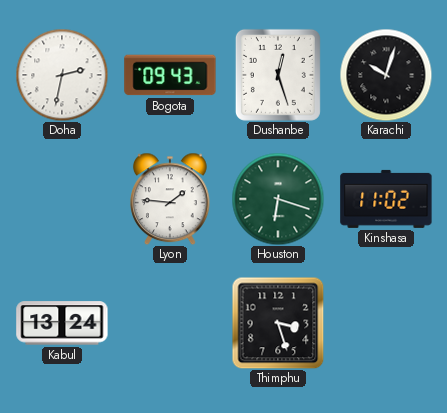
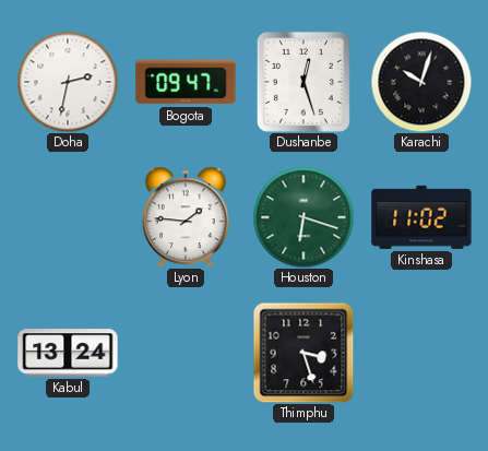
Bogota: 09:43 -> 09:47 (186, 82)
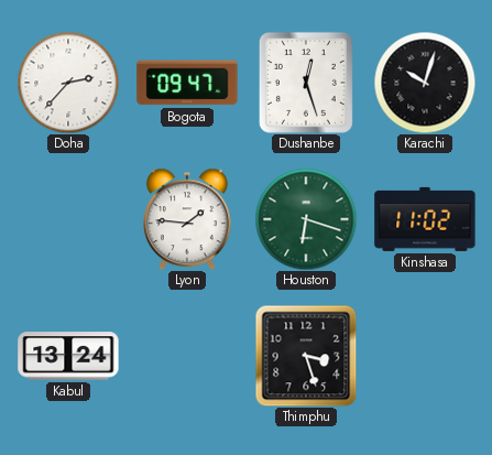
Doha: 2:32 -> 2:37 (68, 83)
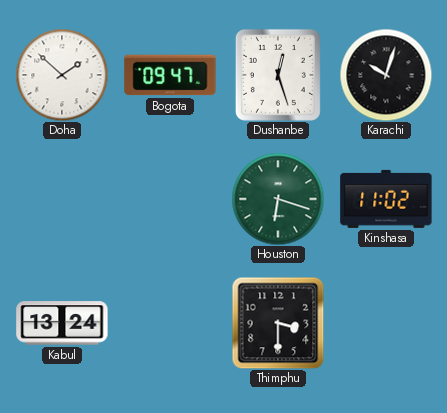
Doha: 2:37 -> 1:52 (62, 75)
Lyon: 1:46 -> none (188, 219)
Thimphu: 3:27 -> 3:30 (278, 323)
